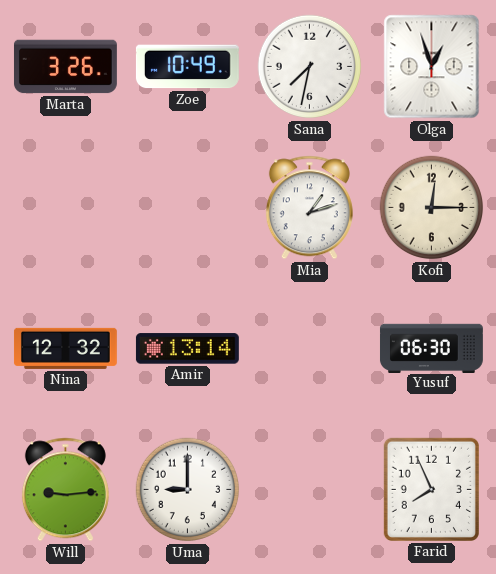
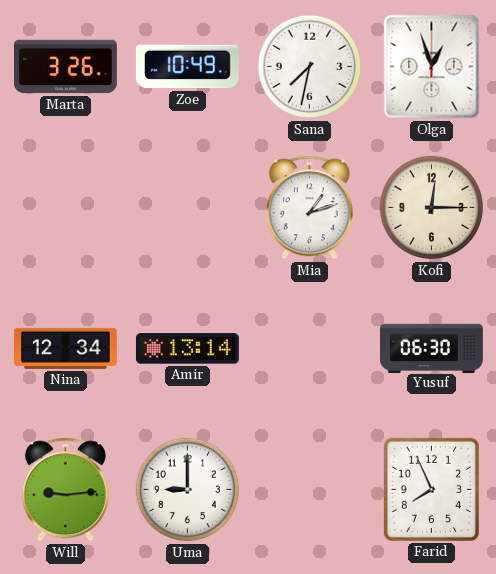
Nina: 12:32 -> 12:34 (65, 348)
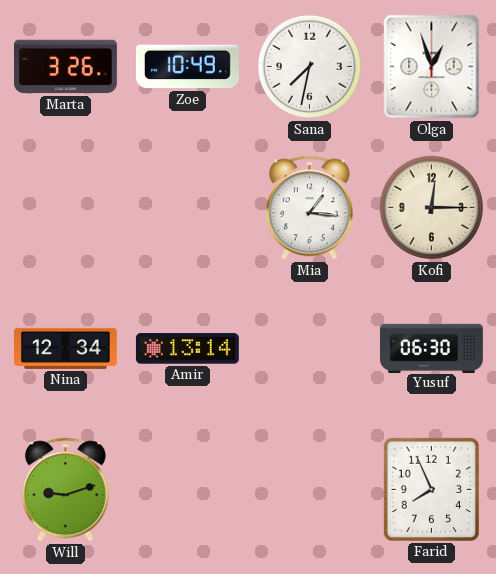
Mia: 1:12 -> 1:16 (309, 208)
Will: 9:14 -> 9:12 (65, 490)
Uma: 9:00 -> none (188, 490)
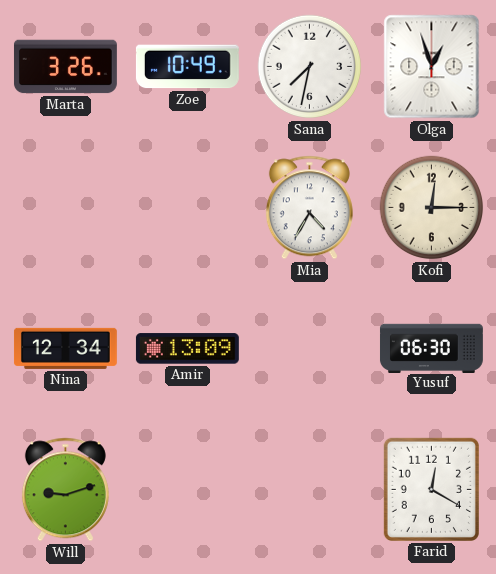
Mia: 1:16 -> 4:35 (309, 208)
Amir: 13:14 -> 13:09 (187, 349)
Farid: 7:56 -> 12:20 (431, 489)
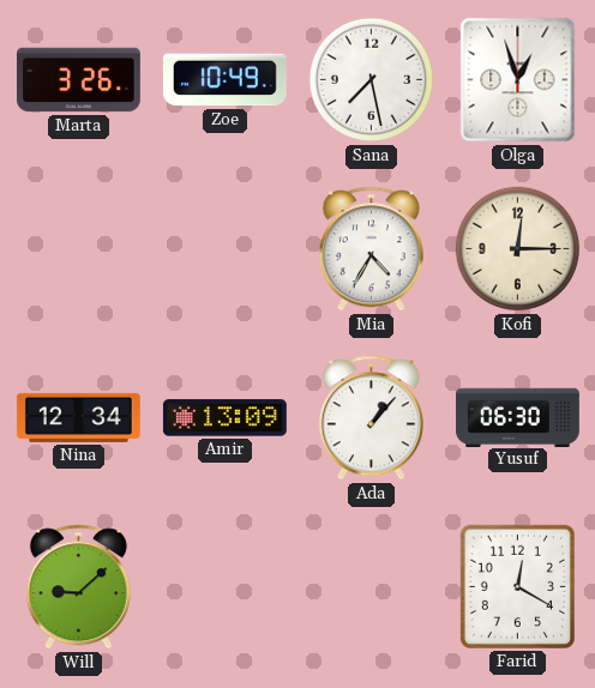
Sana: 7:32 -> 7:28 (372, 80)
Ada: none -> 1:07 (371, 418)
Will: 9:12 -> 9:08 (78, 587)
